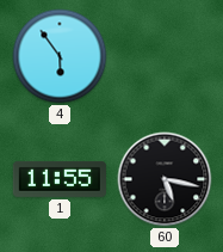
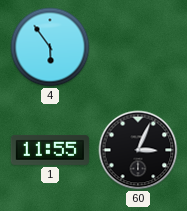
60: 5:17 -> 3:04 (138, 150)
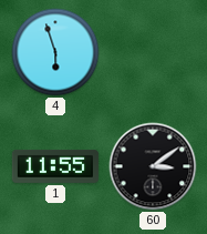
4: 5:54 -> 5:57 (55, 52)
60: 3:04 -> 3:09 (153, 166)
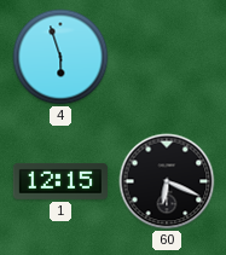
1: 11:55 -> 12:15 (60, 181)
60: 3:09 -> 6:19 (167, 181)
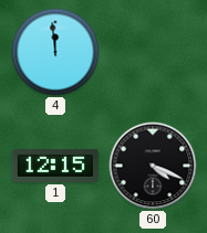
4: 5:57 -> 11:59 (55, 52)
60: 6:19 -> 4:19 (153, 166)
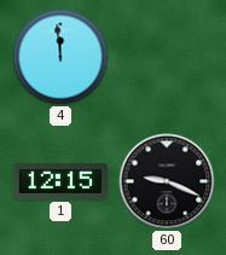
60: 4:19 -> 9:19 (167, 181)
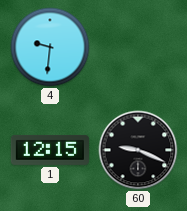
4: 11:59 -> 9:31 (50, 47)
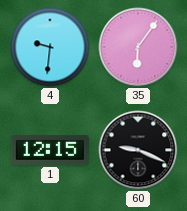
35: none -> 6:06 (138, 47)
